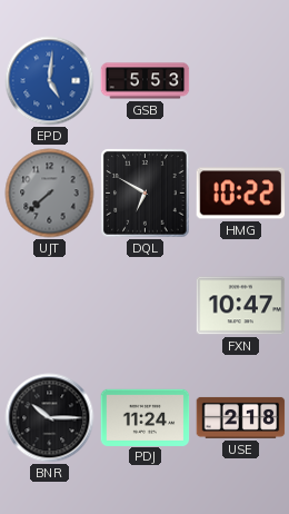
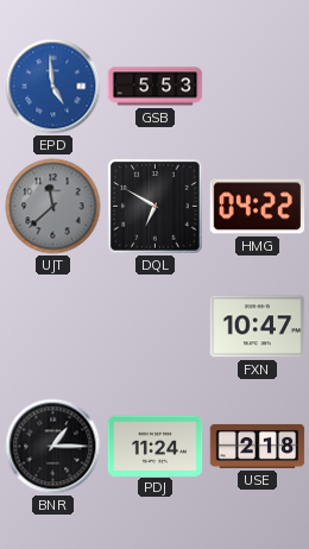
EPD: 5:01 -> 4:59 (53, 87)
UJT: 7:38 -> 11:38 (53, 207)
HMG: 10:22 -> 04:22 (258, 207)
BNR: 10:15 -> 1:15 (53, 447)
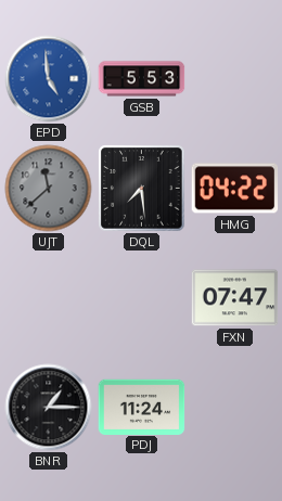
DQL: 6:50 -> 7:29 (142, 189)
FXN: 10:47 -> 07:47 (235, 298)
USE: 2:18 -> none (258, 446)
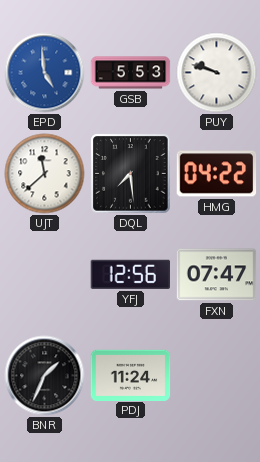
PUY: none -> 9:48 (217, 73)
UJT dial: grey -> white (45, 174)
YFJ: none -> 12:56 (131, 274)
BNR: 1:15 -> 1:34 (45, 376)
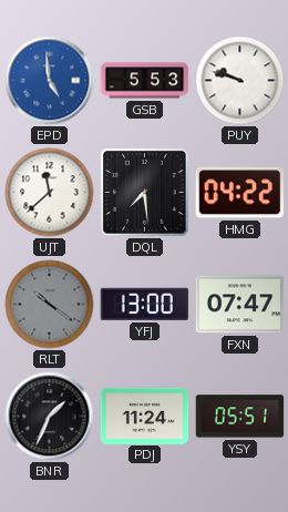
RLT: none -> 10:21 (50, 305)
YFJ: 12:56 -> 13:00 (145, 304)
YSY: none -> 05:51 (240, 417)
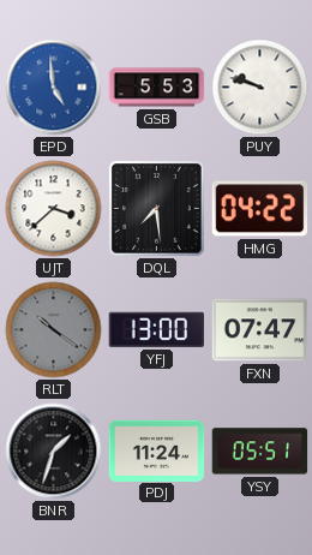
UJT: 11:38 -> 3:38 (54, 209)
BNR: 1:34 -> 1:33 (54, 452)
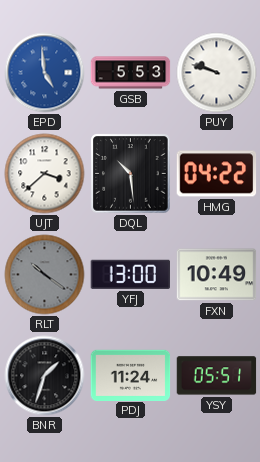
DQL: 7:29 -> 10:29 (131, 174)
FXN: 07:47 -> 10:49 (217, 275)
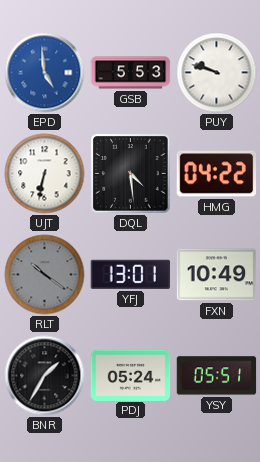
UJT: 3:38 -> 6:32 (45, 174)
DQL: 10:29 -> 4:29 (131, 174)
YFJ: 13:00 -> 13:01 (131, 274)
BNR: 1:33 -> 1:35 (45, 376)
PDJ: 11:24 -> 05:24 (131, 375)
